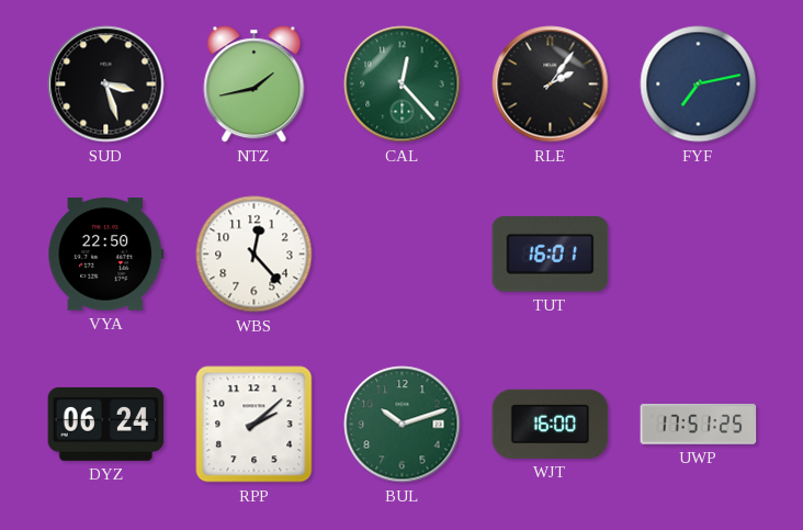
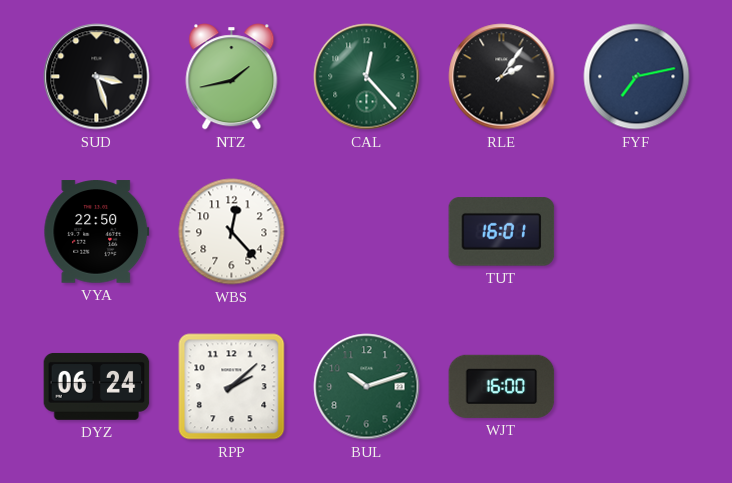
UWP: 17:51 -> none (699, 424)
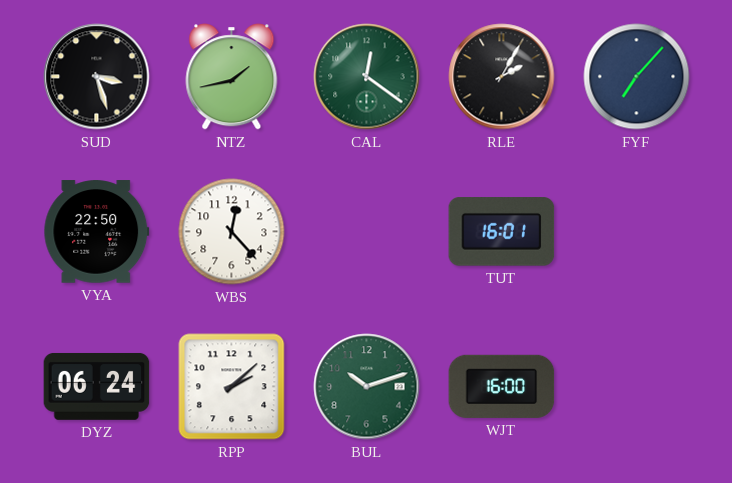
CAL: 12:23 -> 12:21 (367, 77)
RLE: 2:06 -> 2:05 (502, 77)
FYF: 7:13 -> 7:07 (637, 77)
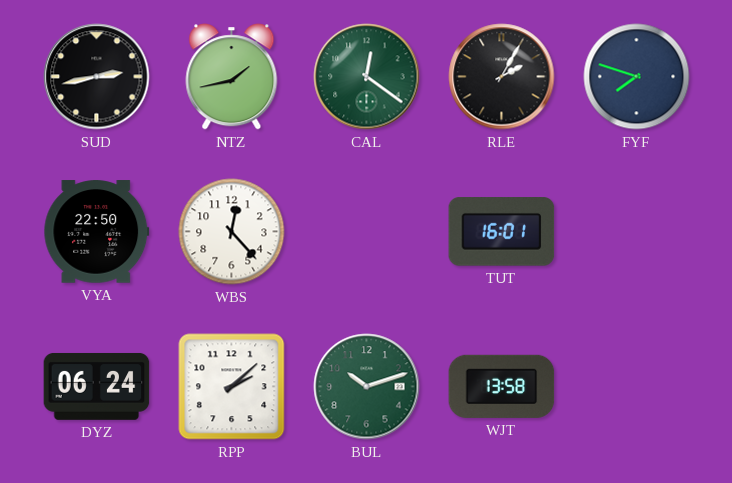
SUD: 3:27 -> 2:43 (97, 77)
FYF: 7:07 -> 7:48 (637, 77)
WJT: 16:00 -> 13:58 (502, 386)
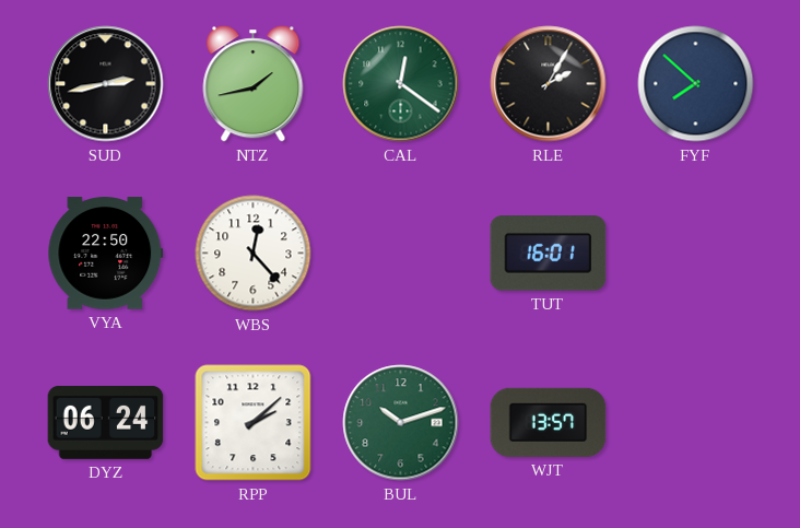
FYF: 7:48 -> 7:52 (696, 84)
WJT: 13:58 -> 13:57 (549, 422)
